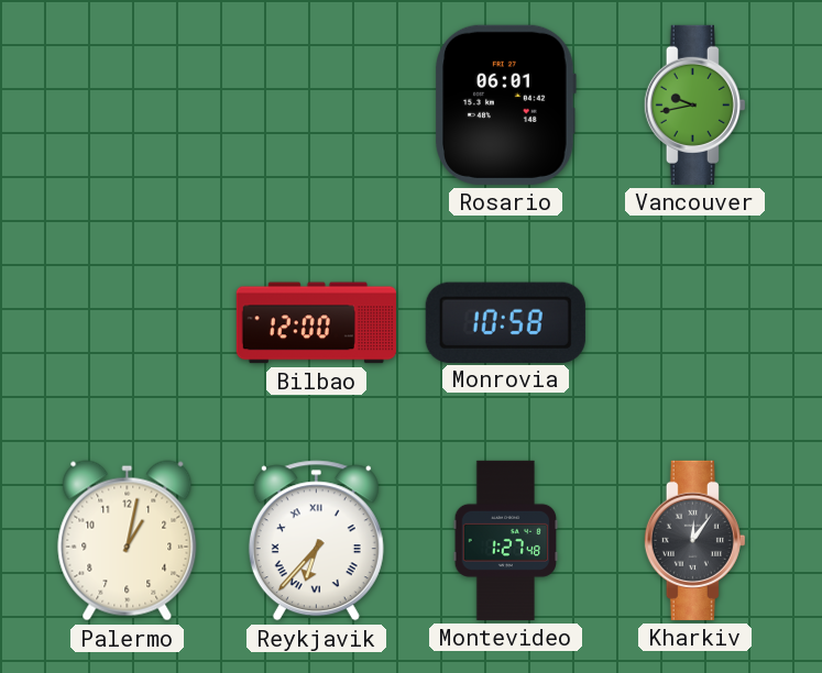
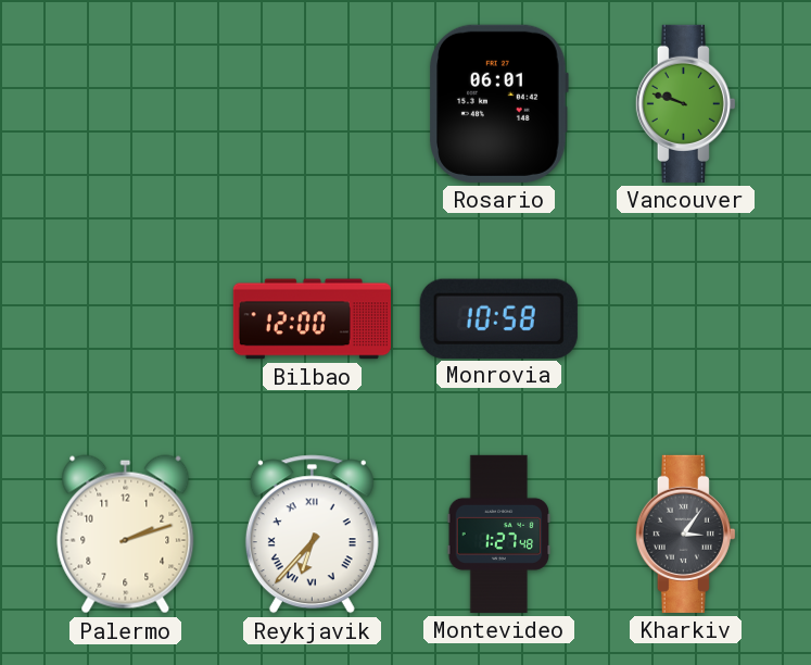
Vancouver: 9:43 -> 9:48 (685, 103)
Palermo: 1:02 -> 2:12 (126, 535)
Kharkiv: 12:06 -> 3:06 (685, 534)
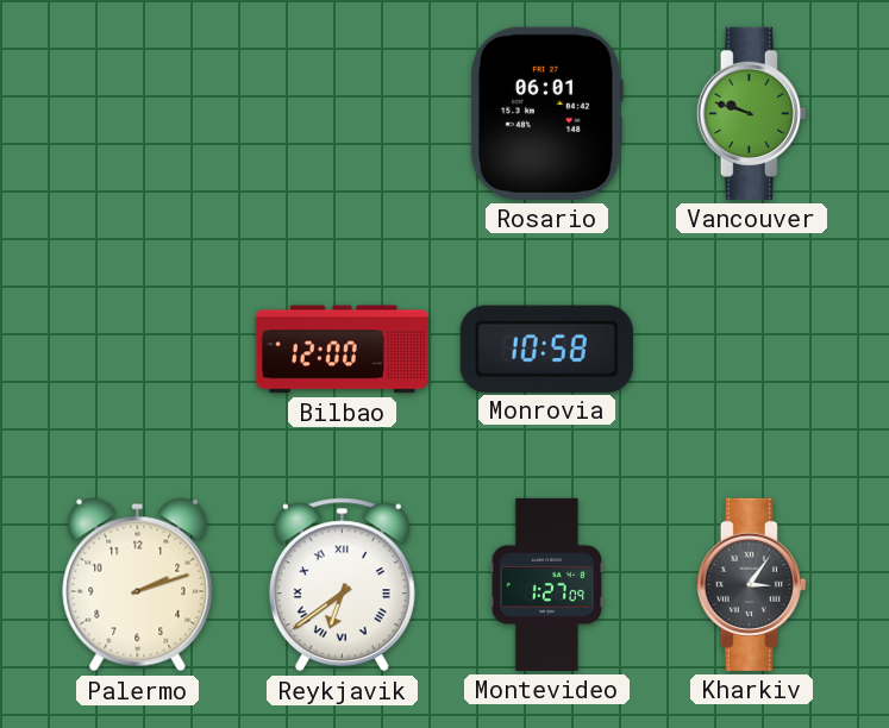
Reykjavik: 6:37 -> 6:39 (342, 585)
Montevideo: 1:27:48 -> 1:27:09 (547, 584)
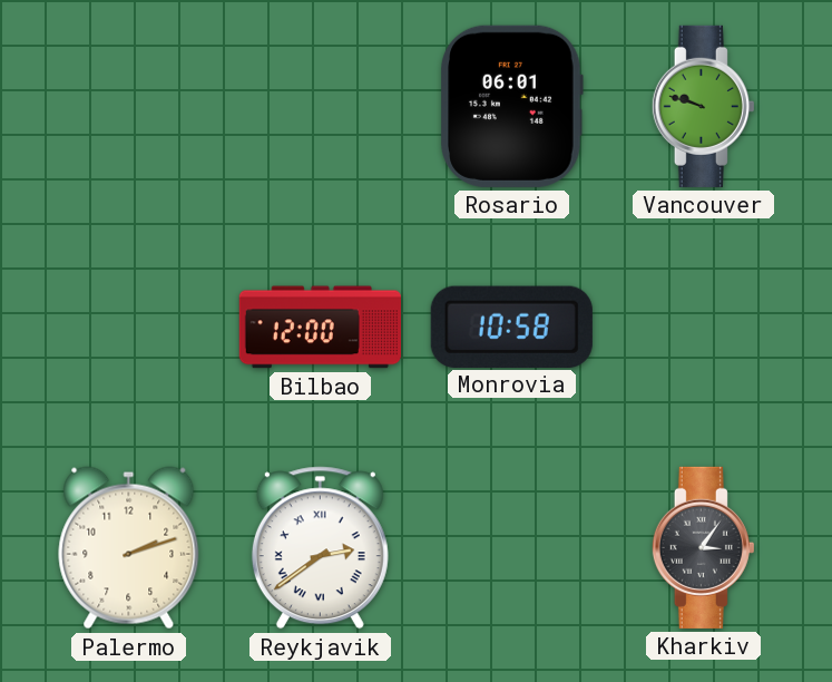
Reykjavik: 6:39 -> 2:39 (320, 548)
Montevideo: 1:27 -> none (547, 584)
